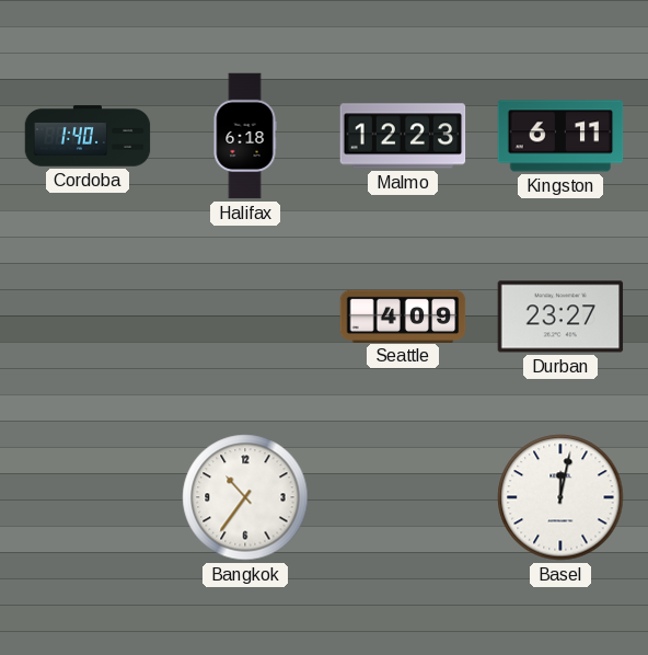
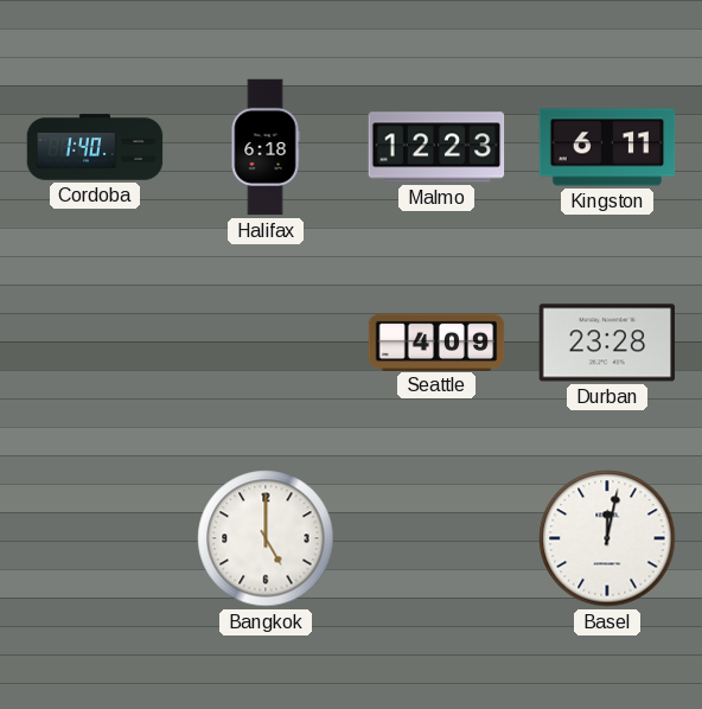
Durban: 23:27 -> 23:28 (607, 343)
Bangkok: 10:36 -> 5:00 (266, 538)
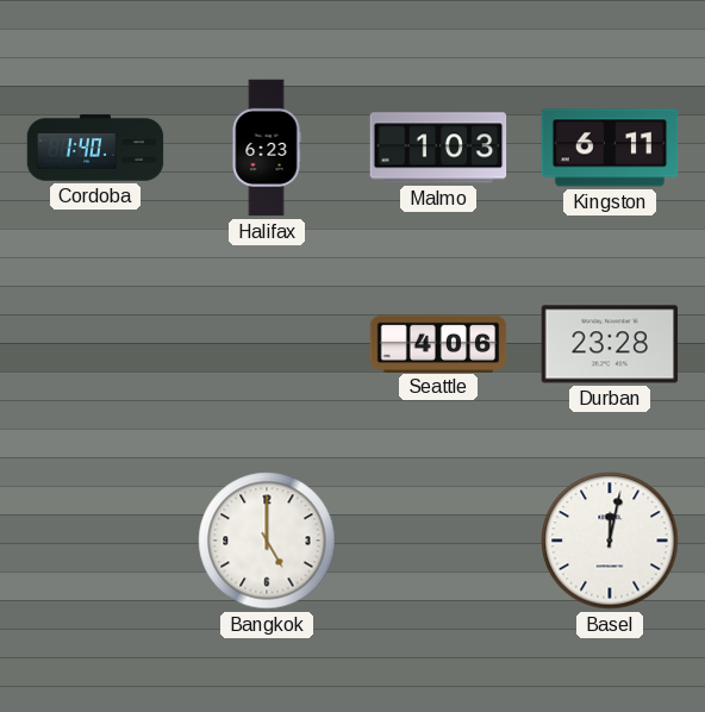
Halifax: 6:18 -> 6:23 (267, 148)
Malmo: 12:23 -> 1:03 (438, 148)
Seattle: 4:09 -> 4:06 (438, 343)
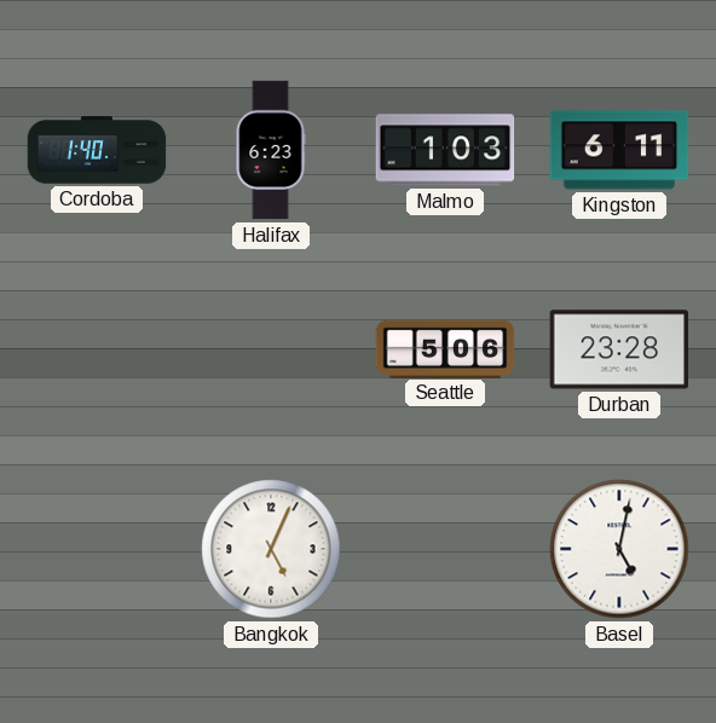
Seattle: 4:06 -> 5:06 (445, 348)
Bangkok: 5:00 -> 5:04 (271, 549)
Basel: 12:02 -> 5:02 (619, 549)
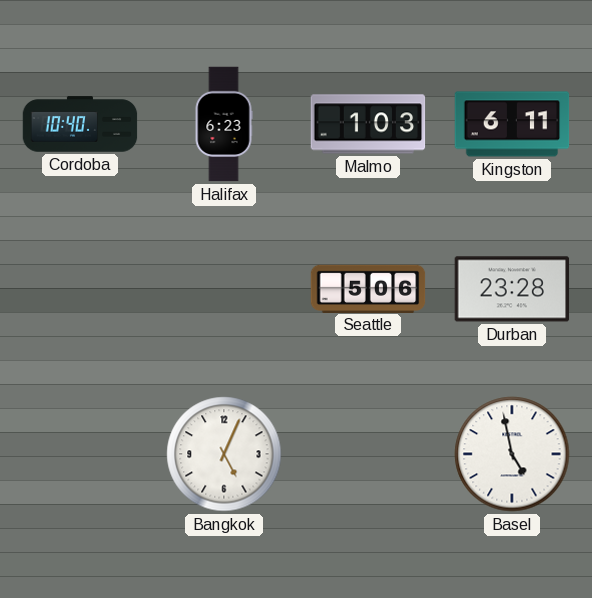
Cordoba: 1:40 -> 10:40 (80, 124)
Basel: 5:02 -> 4:58 (512, 454)
